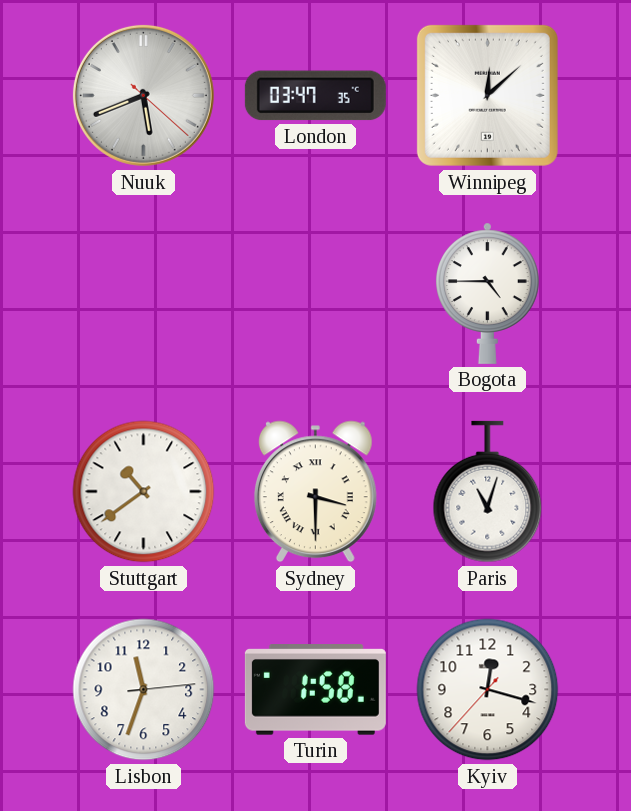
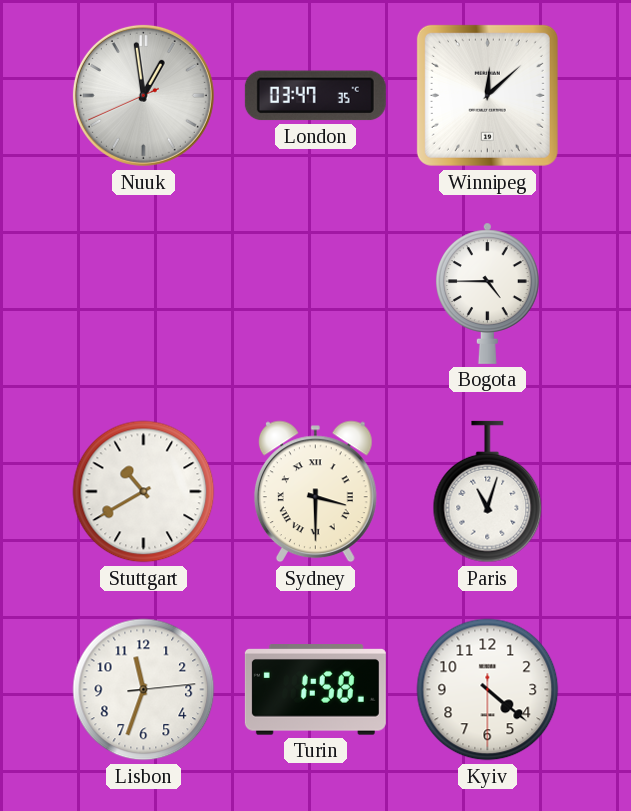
Nuuk: 5:41 -> 12:58 (143, 95)
Stuttgart: 10:39 -> 10:40 (144, 492)
Kyiv: 12:17 -> 4:21 (488, 690)
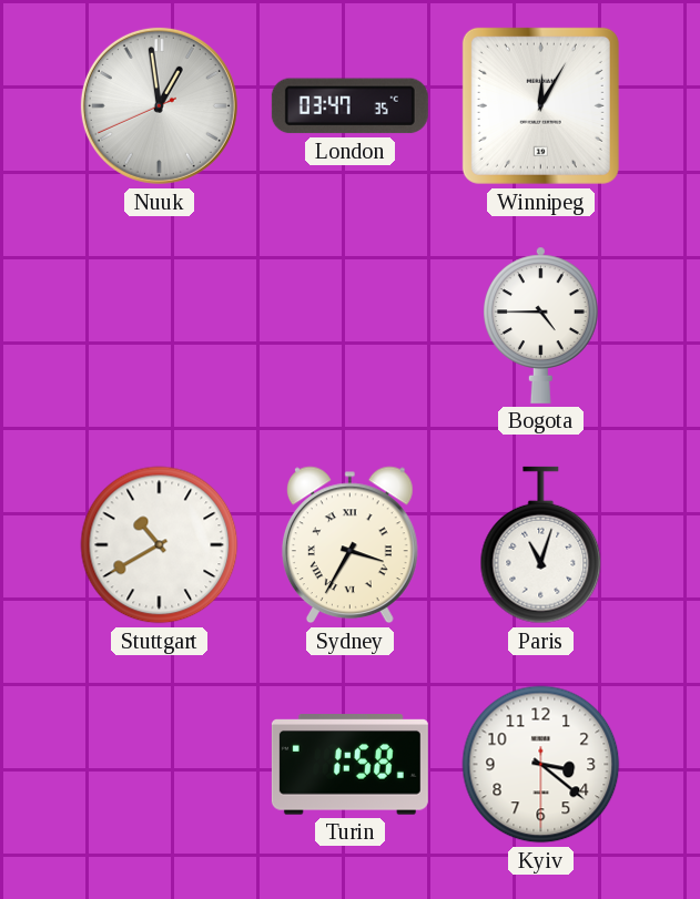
Winnipeg: 12:08 -> 12:05 (540, 105)
Sydney: 3:30 -> 3:35 (349, 545)
Lisbon: 11:33 -> none (144, 690)
Kyiv: 4:21 -> 3:21 (541, 765)
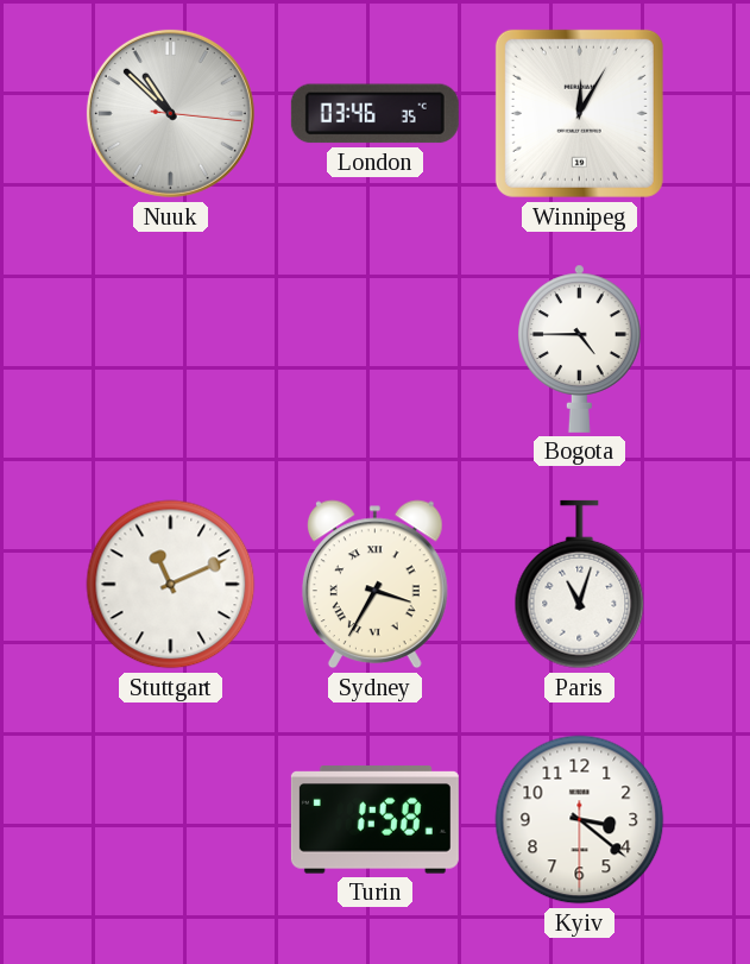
Nuuk: 12:58 -> 10:52 (170, 113)
London: 03:47 -> 03:46 (374, 114)
Stuttgart: 10:40 -> 11:11 (171, 585)
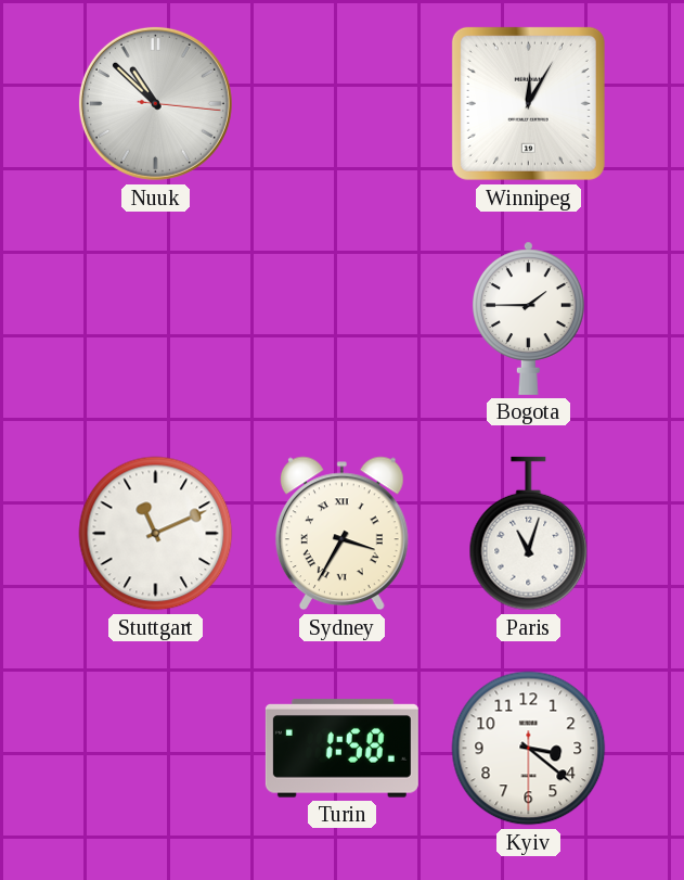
London: 03:46 -> none (374, 114)
Bogota: 4:45 -> 1:45 (529, 318)
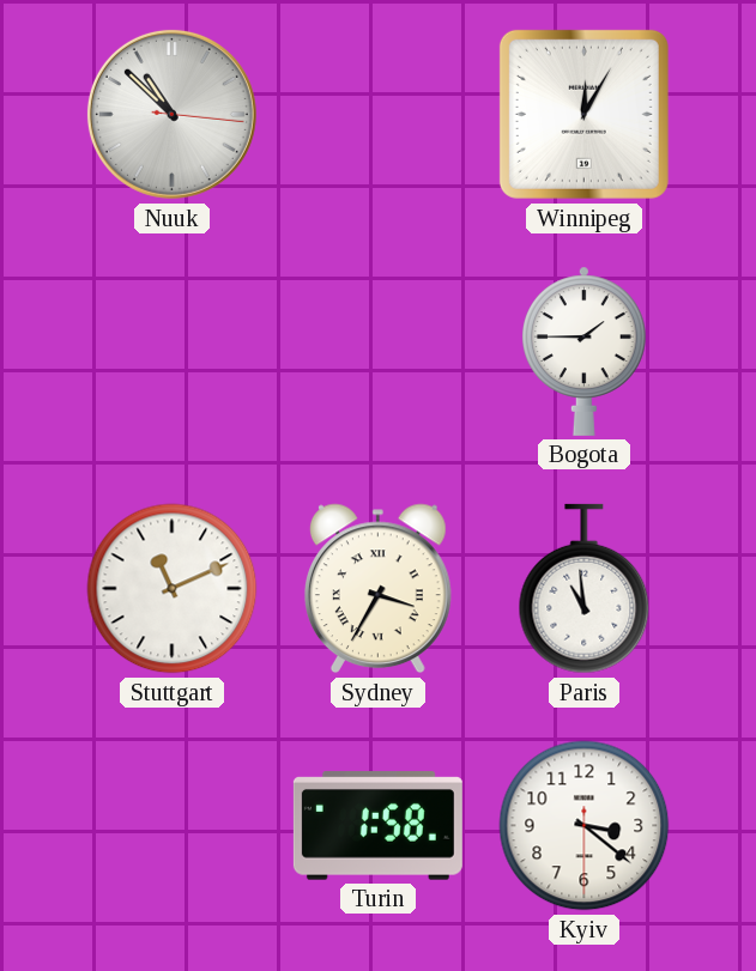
Paris: 11:03 -> 10:59 (585, 589)
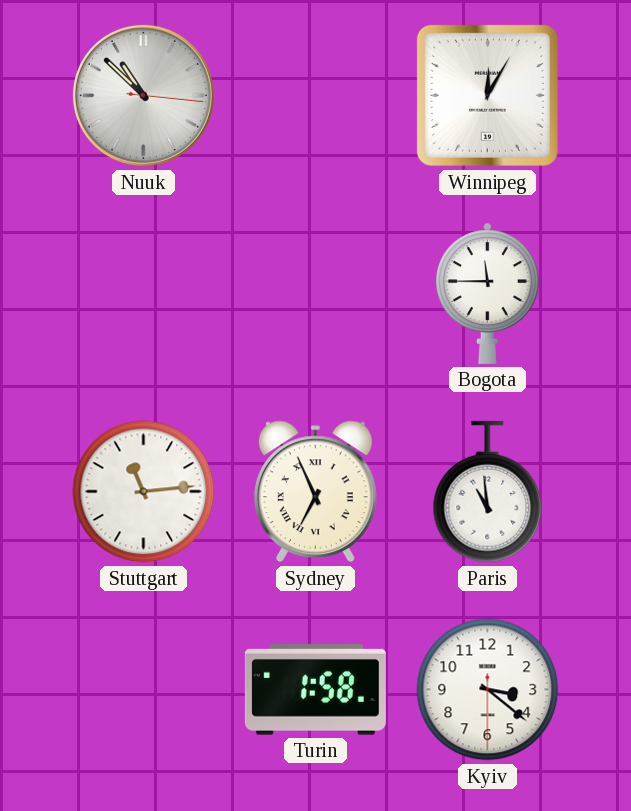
Bogota: 1:45 -> 11:45 (488, 293)
Stuttgart: 11:11 -> 11:14 (144, 492)
Sydney: 3:35 -> 6:56 (315, 492)
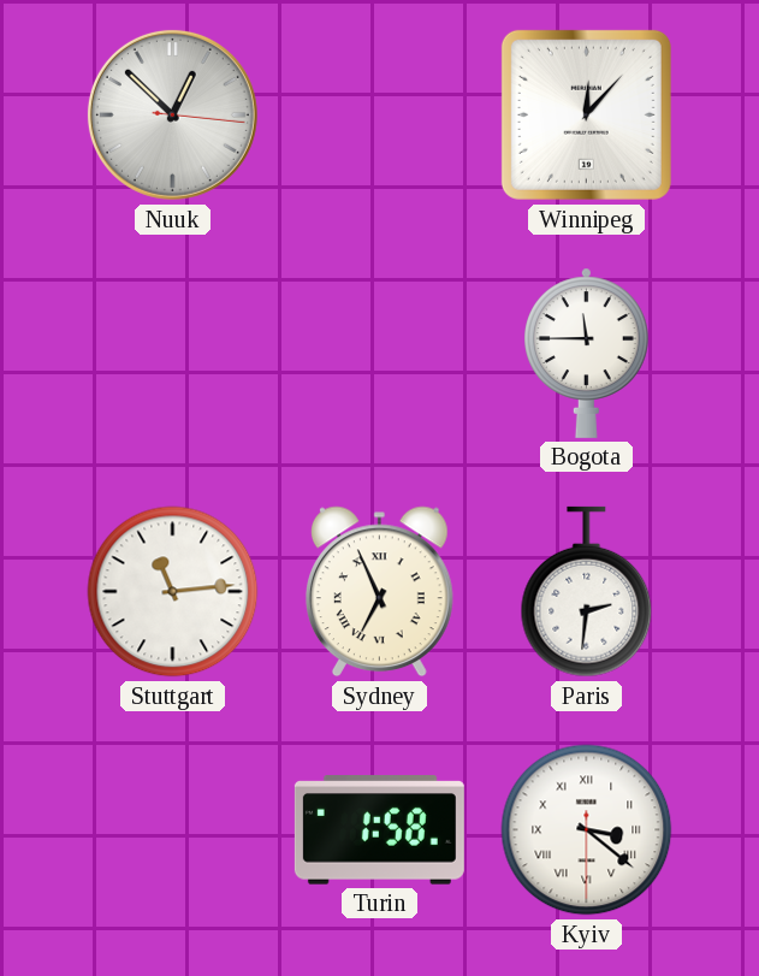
Nuuk: 10:52 -> 12:52 (172, 114)
Winnipeg: 12:05 -> 12:07 (586, 114)
Paris: 10:59 -> 2:31 (587, 592)
Kyiv numerals: Arabic -> Roman (587, 830)
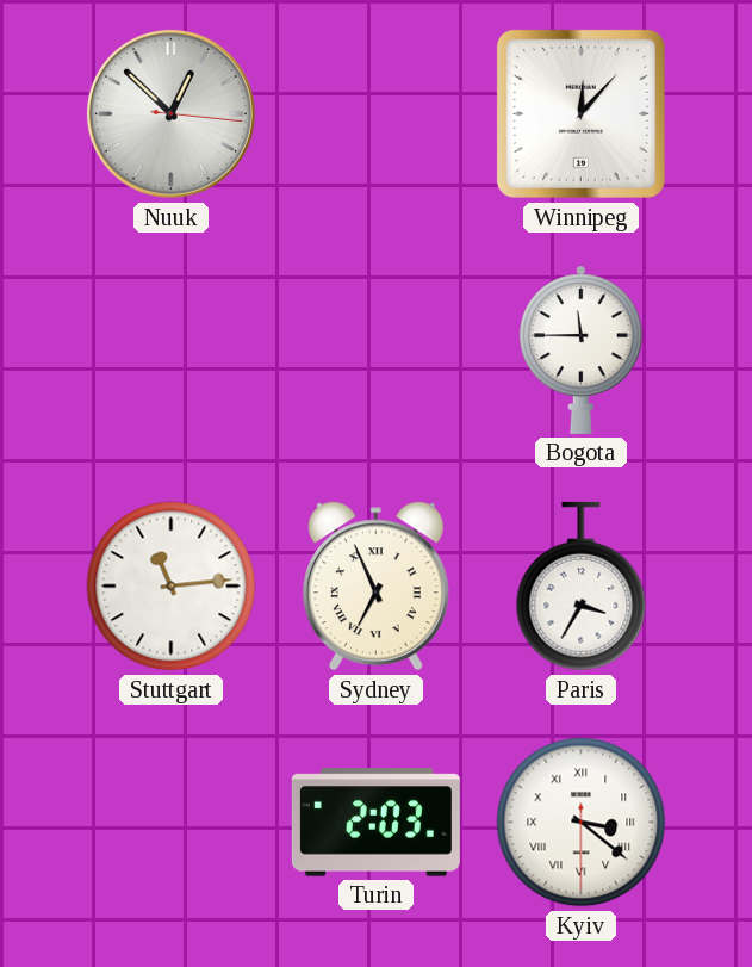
Paris: 2:31 -> 3:35 (582, 587)
Turin: 1:58 -> 2:03 (375, 823)
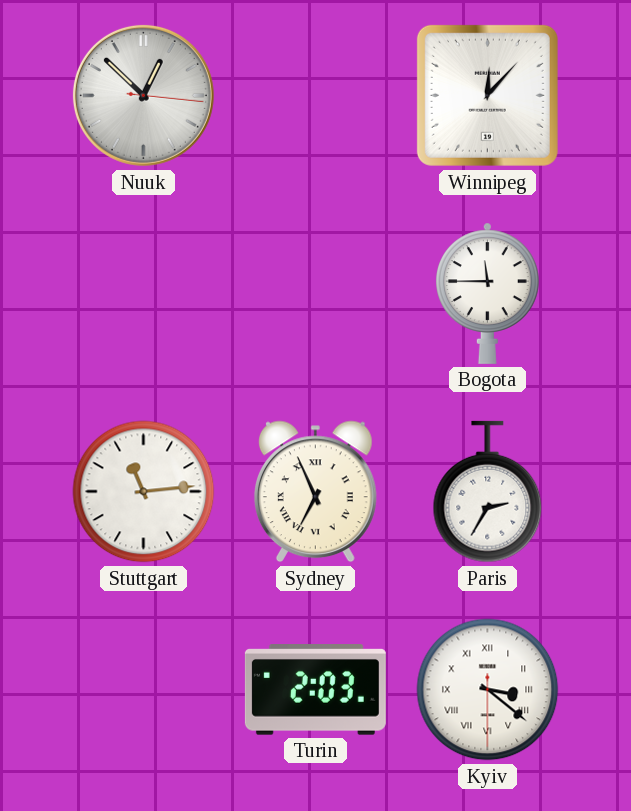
Paris: 3:35 -> 2:35 (488, 492)
